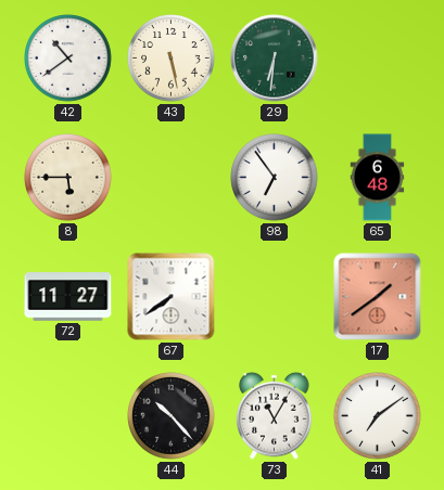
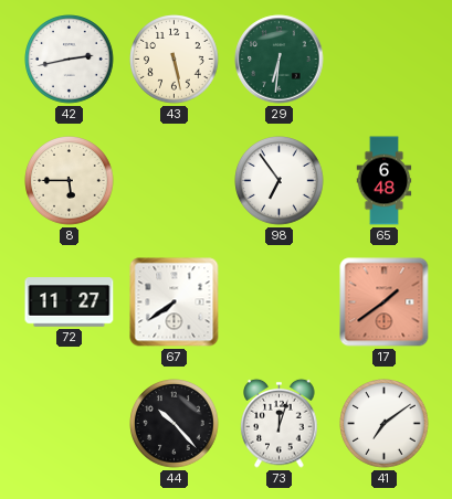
42: 10:39 -> 2:43 (70, 60)
73: 11:05 -> 12:03 (280, 423)
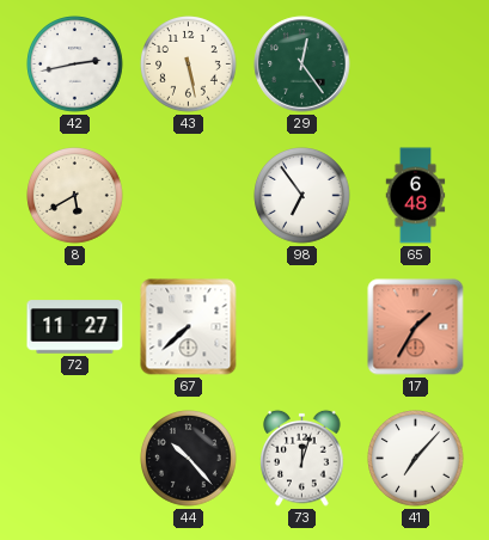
29: 6:31 -> 12:24 (302, 65)
8: 5:45 -> 5:40 (75, 196)
67: 7:39 -> 7:38 (189, 327)
17: 1:39 -> 1:35 (416, 327)
41: 7:09 -> 7:07 (416, 459)
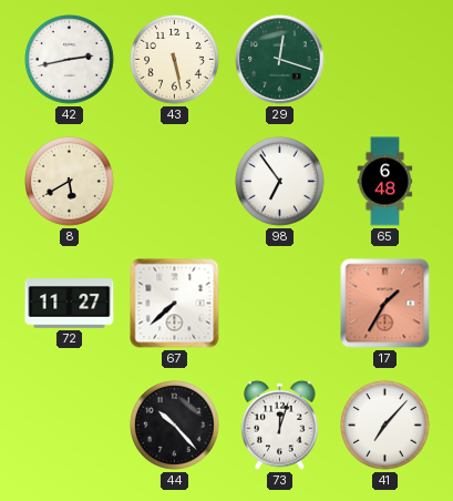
29: 12:24 -> 12:18 (280, 60)
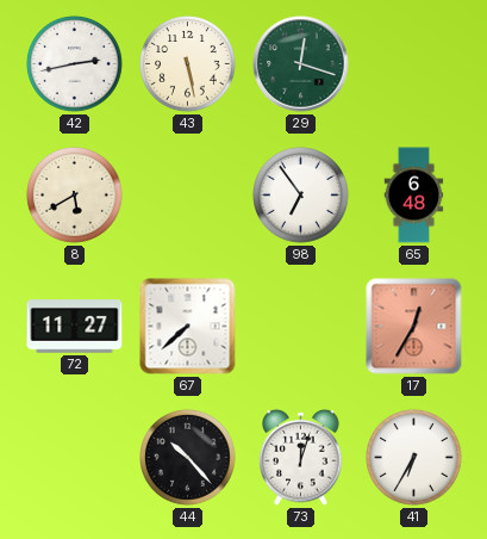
17: 1:35 -> 12:35 (414, 327)
41: 7:07 -> 6:35 (414, 458)
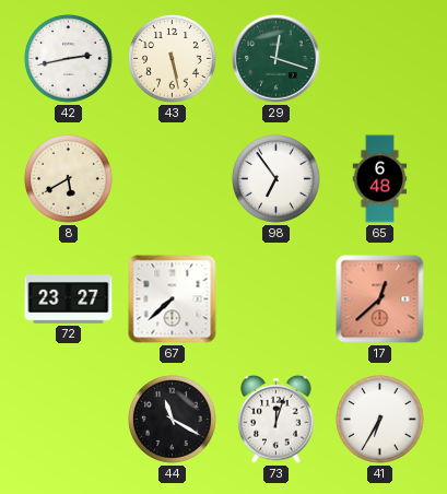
72: 11:27 -> 23:27 (69, 299)
17: 12:35 -> 12:38 (380, 299)
44: 10:23 -> 11:20 (173, 420)
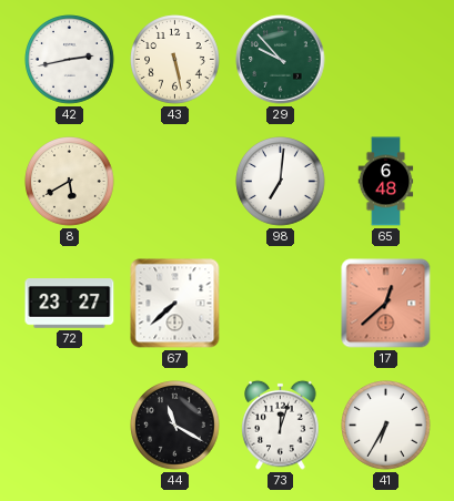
29: 12:18 -> 9:53 (281, 60)
98: 6:54 -> 7:01 (281, 182)
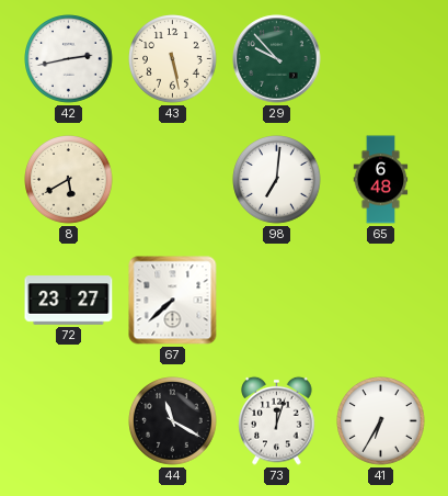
17: 12:38 -> none (386, 304)
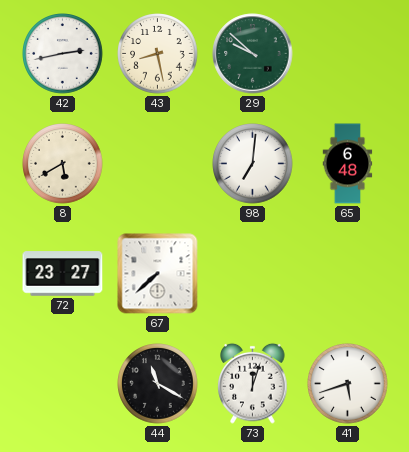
43: 5:28 -> 8:28 (158, 54)
29: 9:53 -> 9:52 (253, 54)
41: 6:35 -> 5:42 (348, 384)
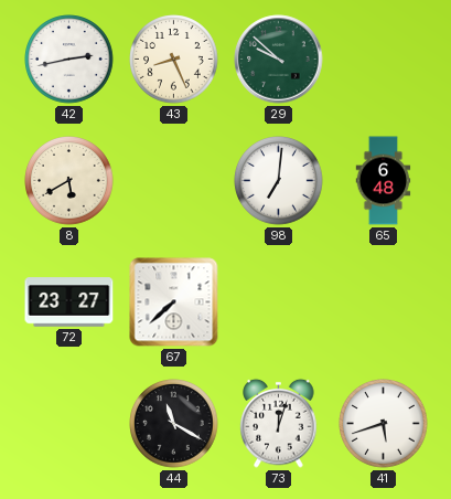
43: 8:28 -> 8:26 (174, 60)
